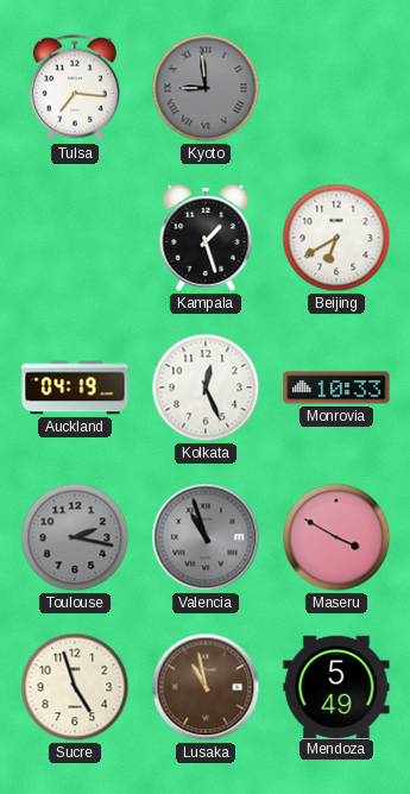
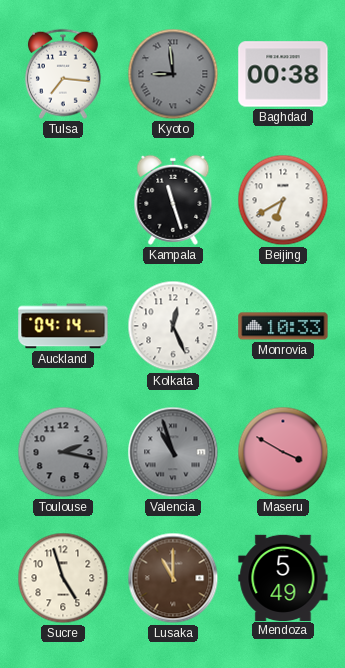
Baghdad: none -> 00:38 (283, 74)
Kampala: 1:27 -> 11:27 (173, 200)
Auckland: 04:19 -> 04:14 (63, 326)
Lusaka: 10:58 -> 11:00 (173, 578)
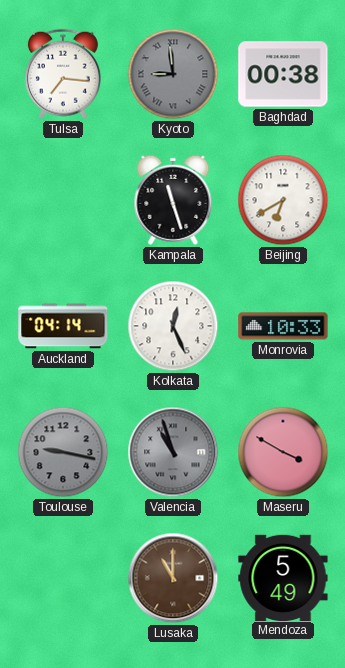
Toulouse: 2:17 -> 9:17 (63, 452)
Sucre: 4:57 -> none (63, 578)
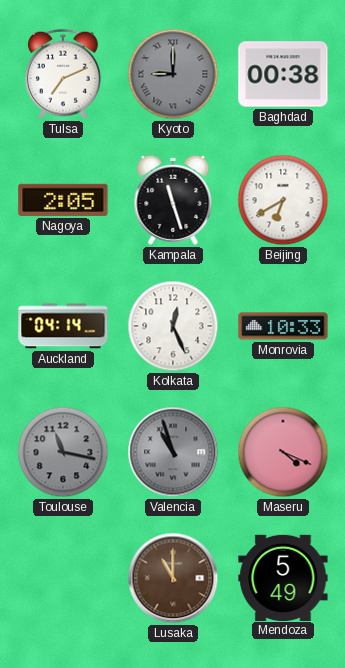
Tulsa: 7:16 -> 7:11 (63, 74)
Kyoto: 8:59 -> 9:00 (173, 74)
Nagoya: none -> 2:05 (63, 200)
Toulouse: 9:17 -> 11:17 (63, 452)
Maseru: 3:50 -> 4:19 (283, 452)
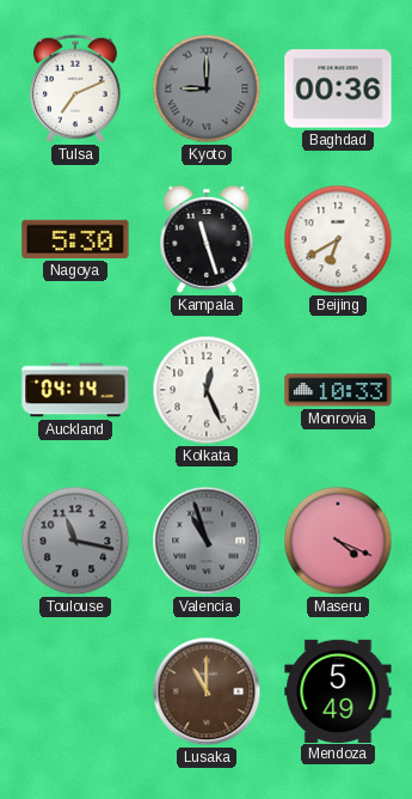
Baghdad: 00:38 -> 00:36 (338, 89)
Nagoya: 2:05 -> 5:30 (75, 239)
